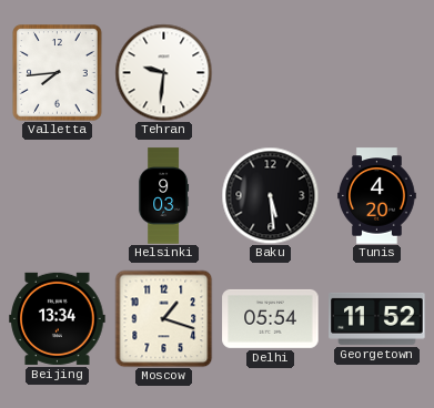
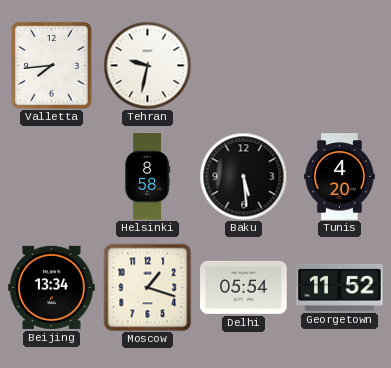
Tehran: 9:31 -> 9:32 (147, 65)
Helsinki: 9:03 -> 8:58 (148, 177)
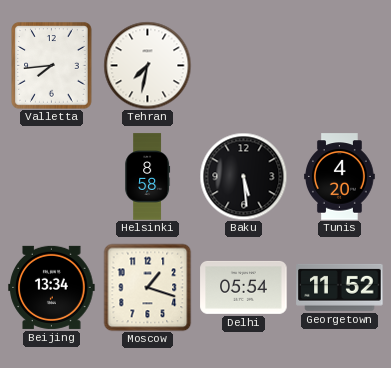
Tehran: 9:32 -> 7:32 (147, 65)
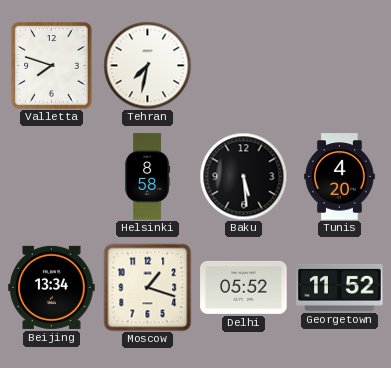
Valletta: 7:44 -> 7:48 (52, 66)
Delhi: 05:54 -> 05:52 (244, 287)
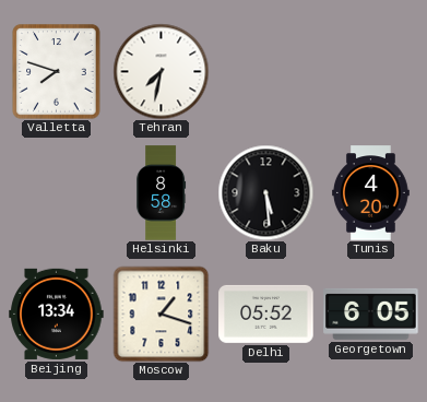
Georgetown: 11:52 -> 6:05 (371, 314)
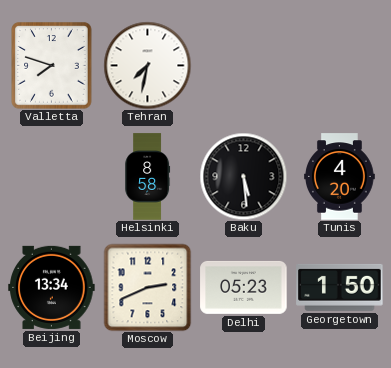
Moscow: 1:18 -> 2:41 (147, 287)
Delhi: 05:52 -> 05:23 (244, 287)
Georgetown: 6:05 -> 1:50 (340, 287)
